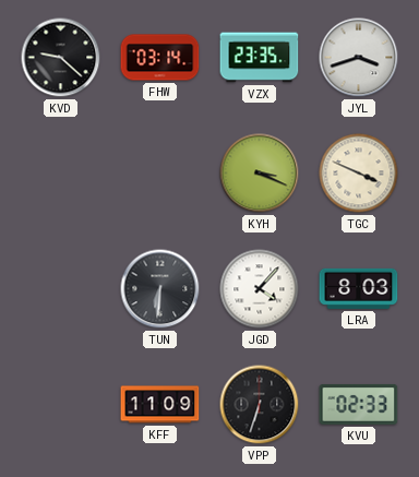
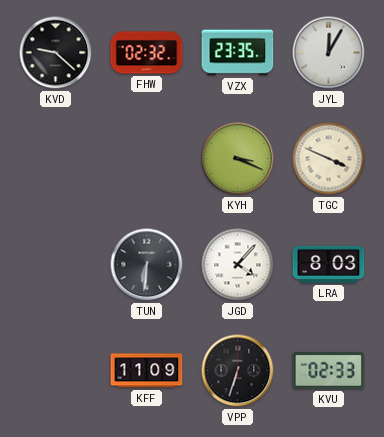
FHW: 03:14 -> 02:32 (147, 53)
JYL: 3:42 -> 12:05 (329, 53)
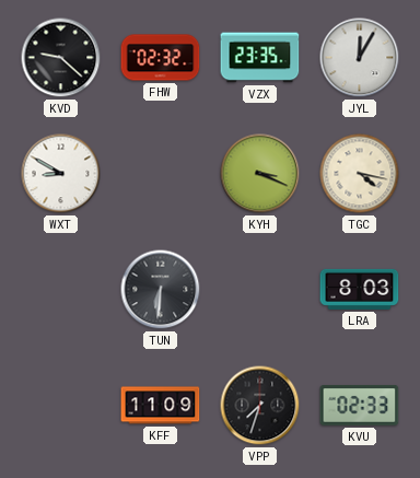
WXT: none -> 8:50 (61, 174)
TGC: 3:49 -> 4:17 (360, 174)
JGD: 4:07 -> none (238, 265)
VPP: 6:33 -> 7:33 (260, 406)
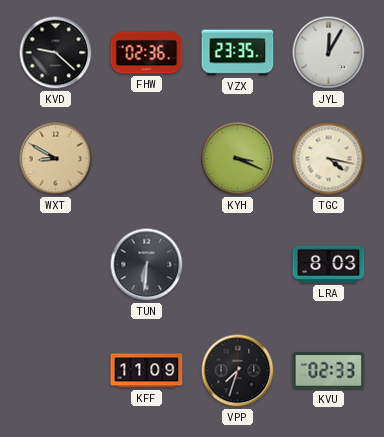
FHW: 02:32 -> 02:36 (147, 53)
WXT dial: white -> champagne (56, 159)
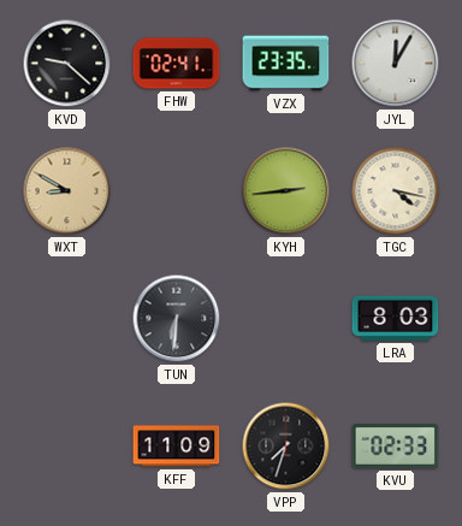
FHW: 02:36 -> 02:41 (177, 64)
KYH: 3:19 -> 2:44 (286, 191)
